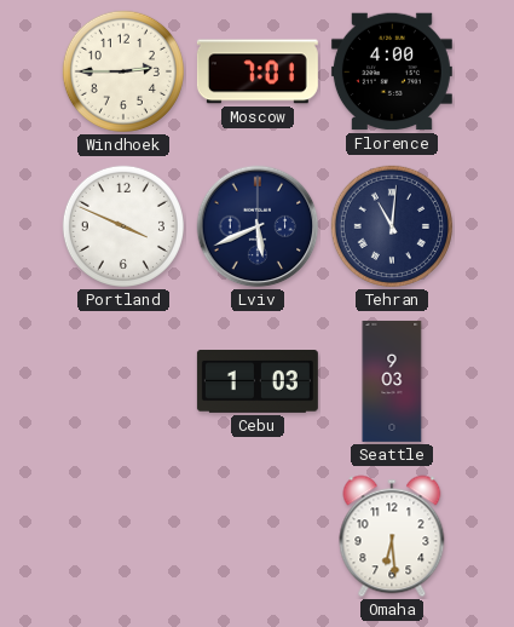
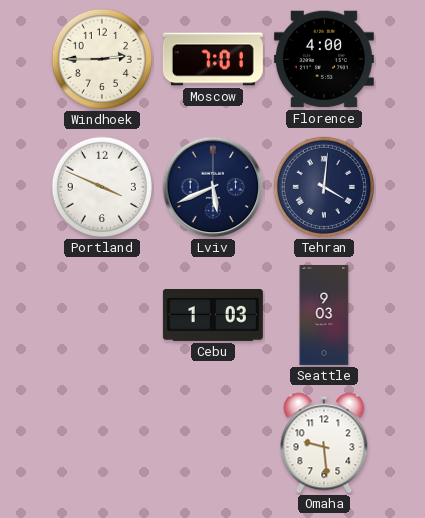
Tehran: 11:01 -> 4:01 (324, 187)
Omaha: 6:29 -> 9:29 (324, 443)
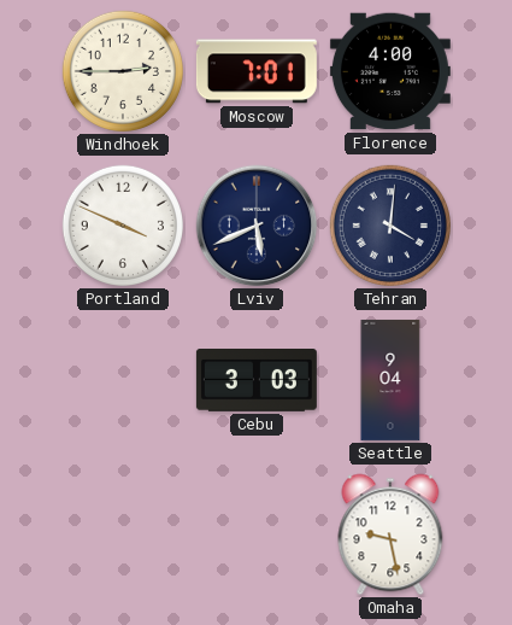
Cebu: 1:03 -> 3:03 (257, 381)
Seattle: 9:03 -> 9:04 (390, 380)
Omaha: 9:29 -> 9:28 (390, 535)
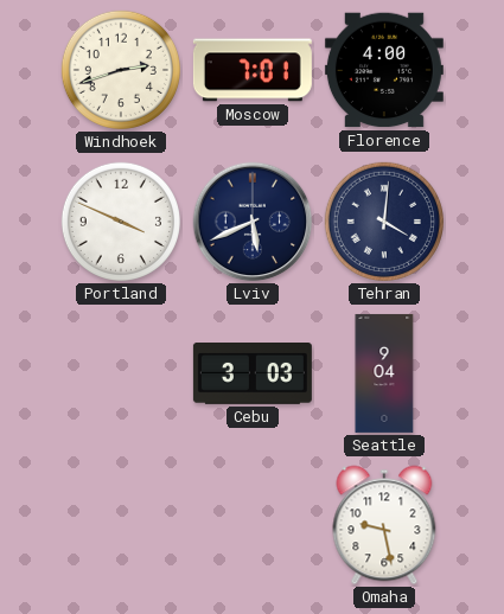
Windhoek: 2:45 -> 2:42 (121, 70)
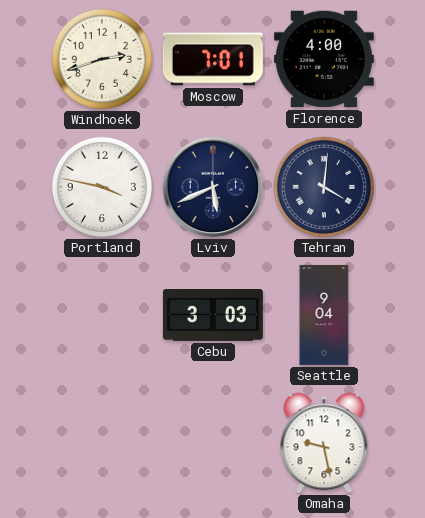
Portland: 3:49 -> 3:47 (102, 187)
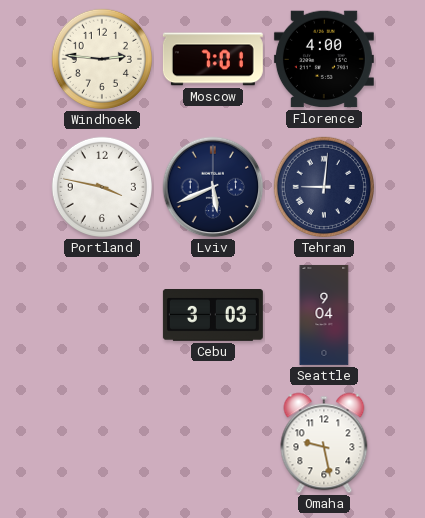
Windhoek: 2:42 -> 2:46 (102, 59)
Tehran: 4:01 -> 9:01 (324, 187)
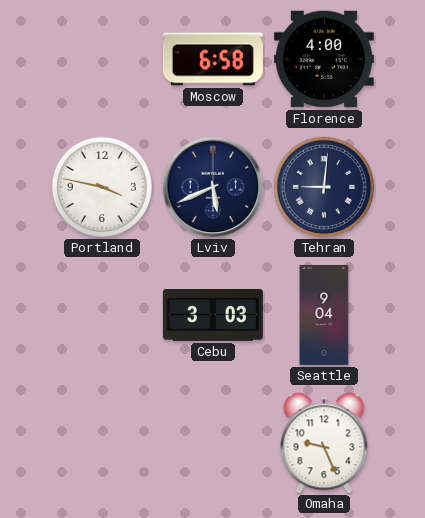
Windhoek: 2:46 -> none (102, 59)
Moscow: 7:01 -> 6:58 (213, 59)
Omaha: 9:28 -> 9:26 (324, 443)
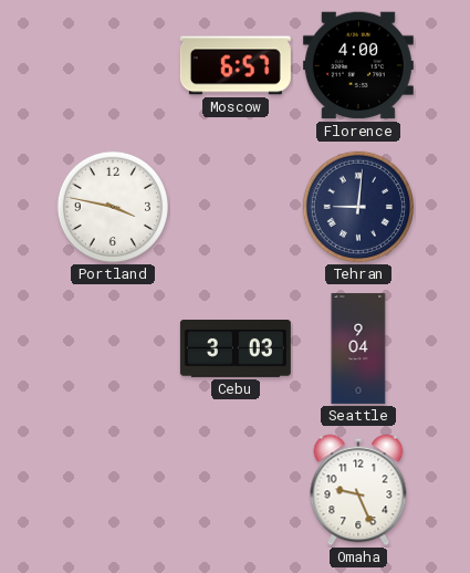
Moscow: 6:58 -> 6:57 (236, 65)
Lviv: 5:41 -> none (213, 187)
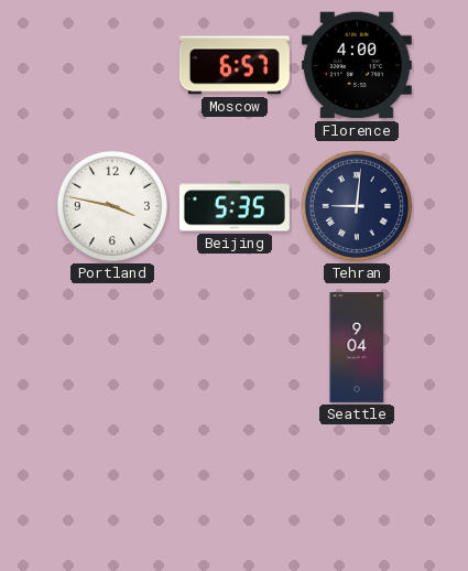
Beijing: none -> 5:35 (235, 206)
Cebu: 3:03 -> none (236, 350)
Omaha: 9:26 -> none (358, 490)
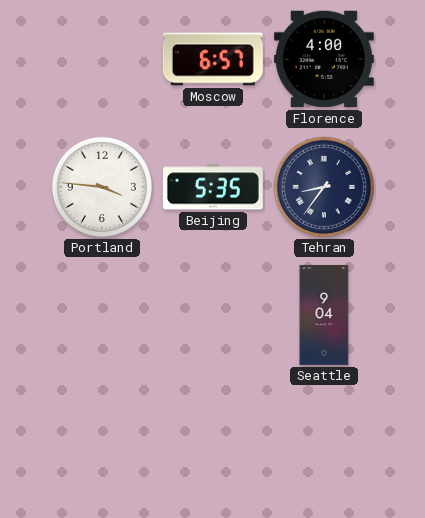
Portland: 3:47 -> 3:46 (102, 187)
Tehran: 9:01 -> 8:36 (324, 187)
